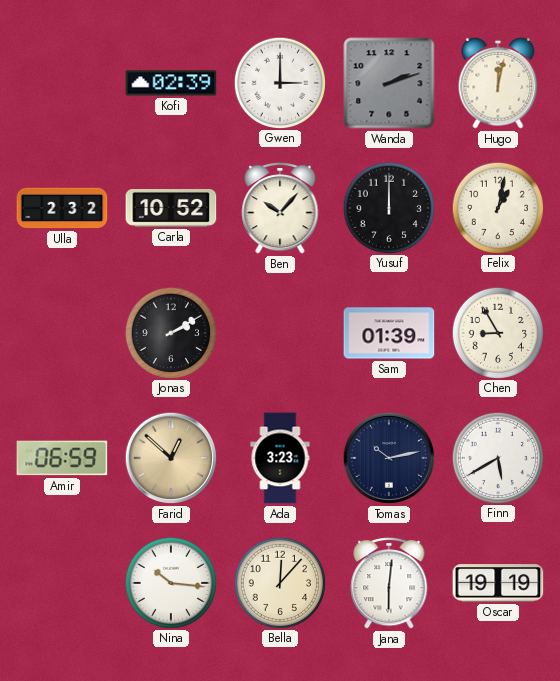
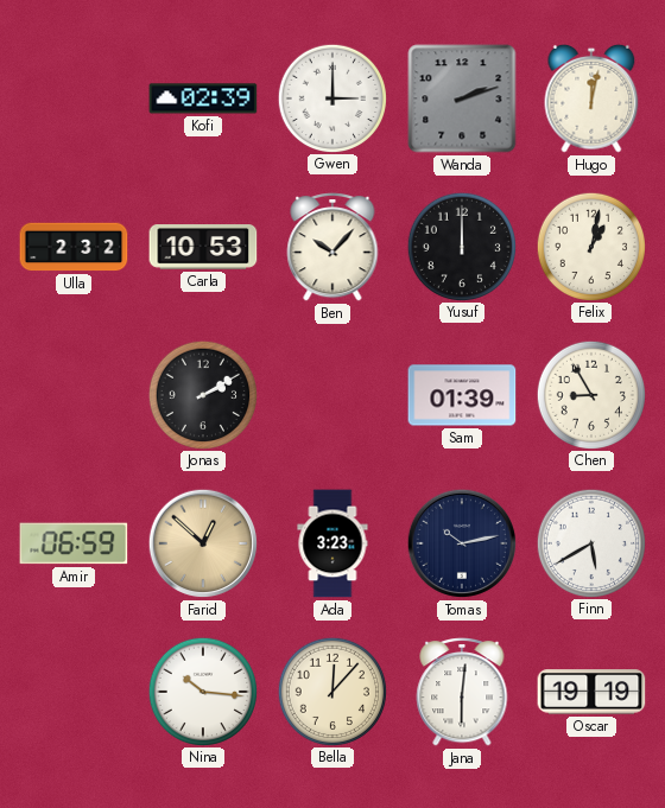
Carla: 10:52 -> 10:53 (203, 247)
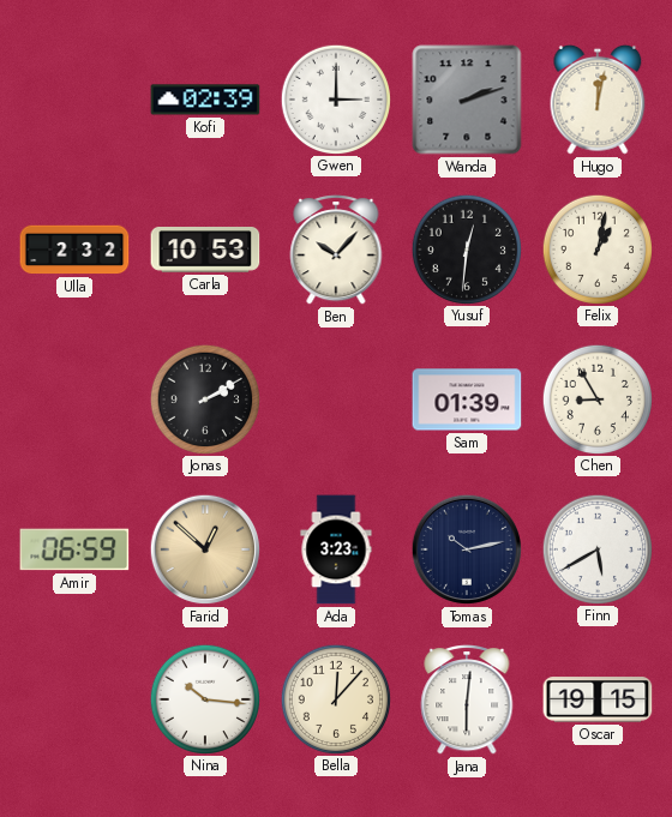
Yusuf: 12:00 -> 12:31 (466, 248)
Oscar: 19:19 -> 19:15 (598, 699)
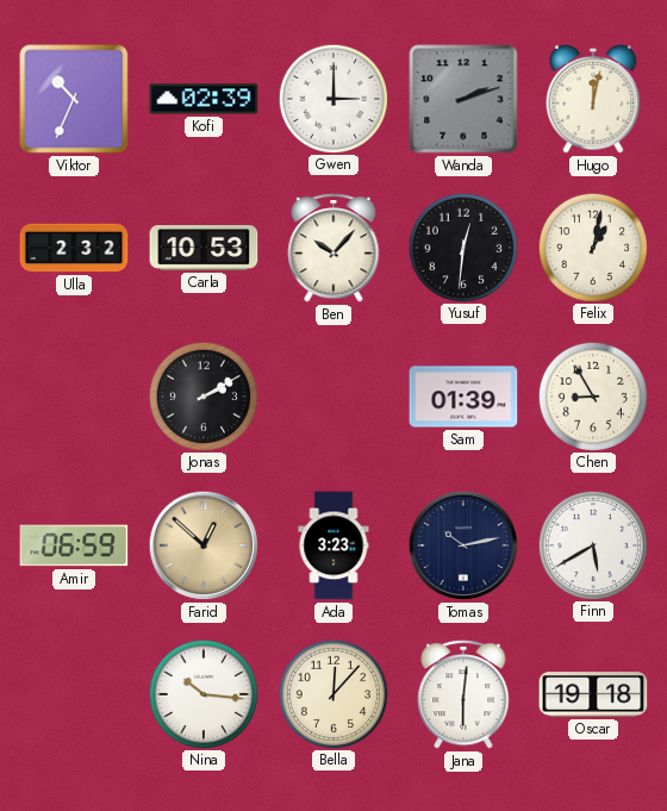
Viktor: none -> 10:34 (74, 99)
Oscar: 19:15 -> 19:18 (593, 694)
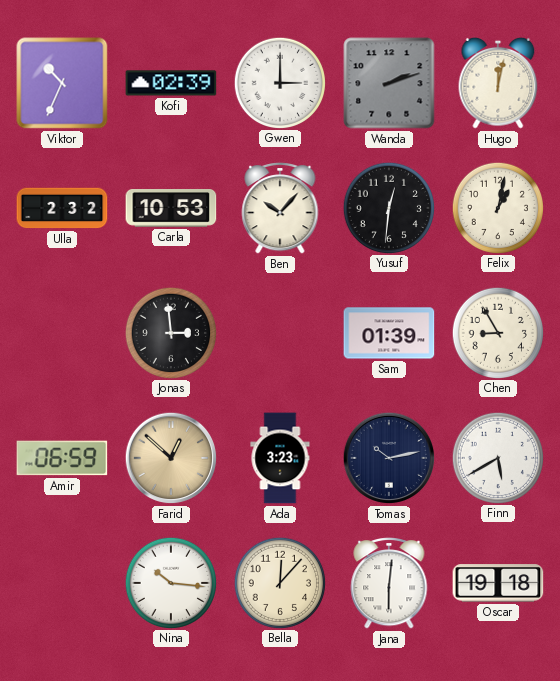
Jonas: 2:10 -> 2:59 (170, 332)
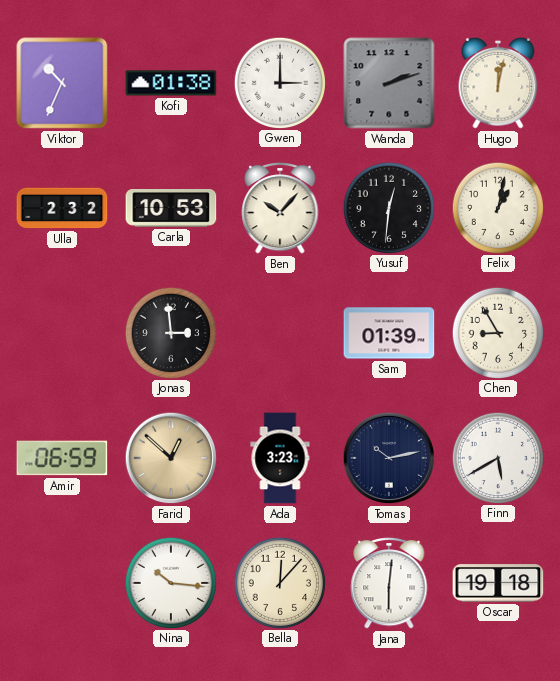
Kofi: 02:39 -> 01:38 (171, 83)
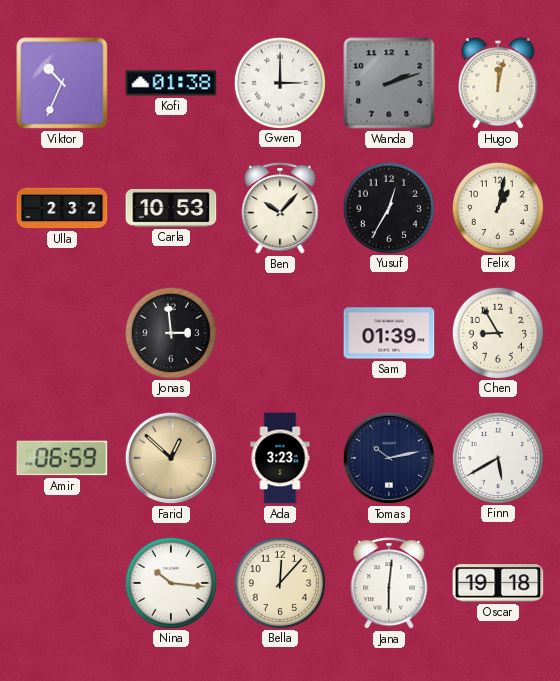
Yusuf: 12:31 -> 12:35 (388, 207)
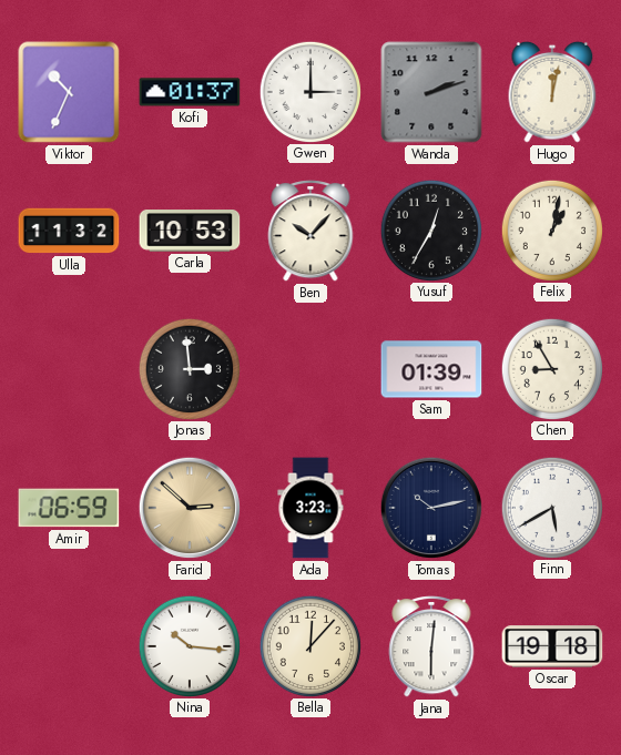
Kofi: 01:38 -> 01:37 (190, 92)
Ulla: 2:32 -> 11:32 (69, 231)
Farid: 12:52 -> 2:52 (190, 508)
